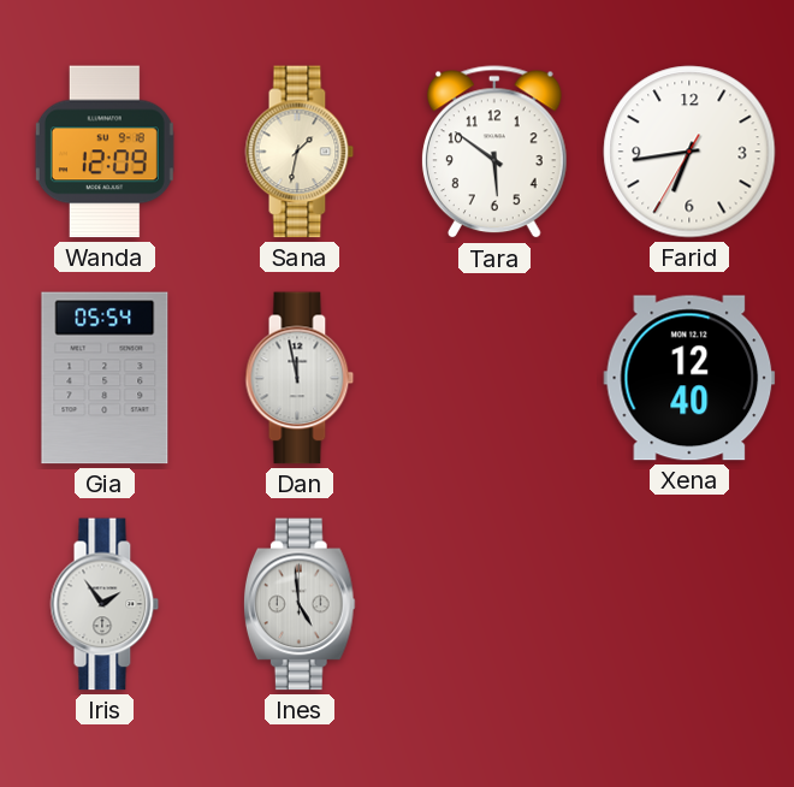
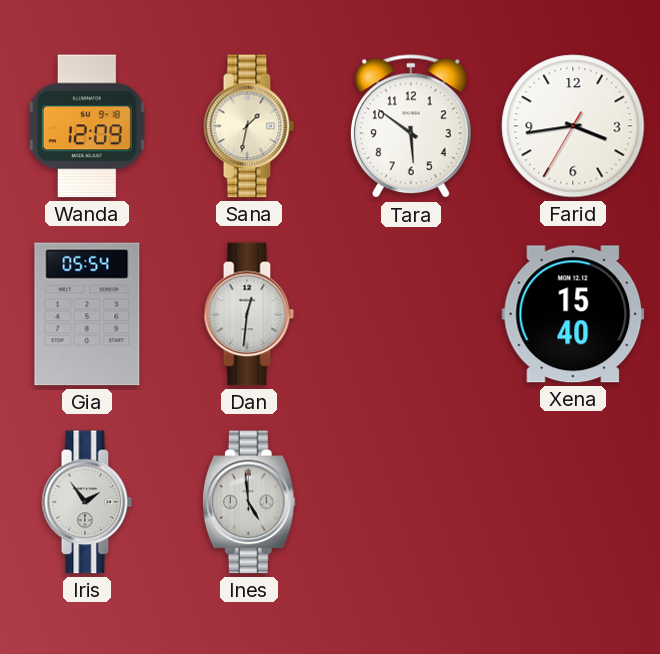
Farid: 6:43 -> 3:43 (573, 126)
Dan: 11:58 -> 12:31 (249, 314)
Xena: 12:40 -> 15:40 (573, 314)
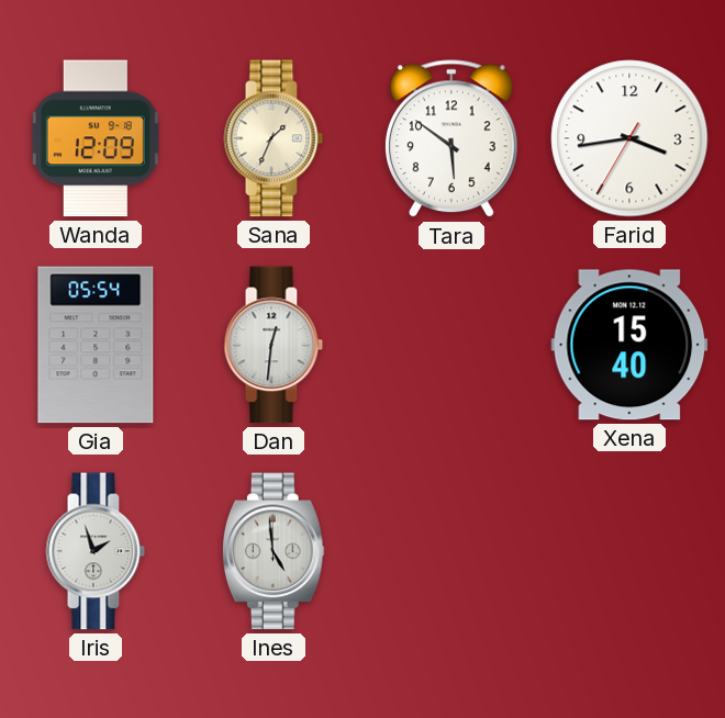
Sana: 1:32 -> 1:34 (274, 138)
Iris: 1:54 -> 1:57 (96, 551)
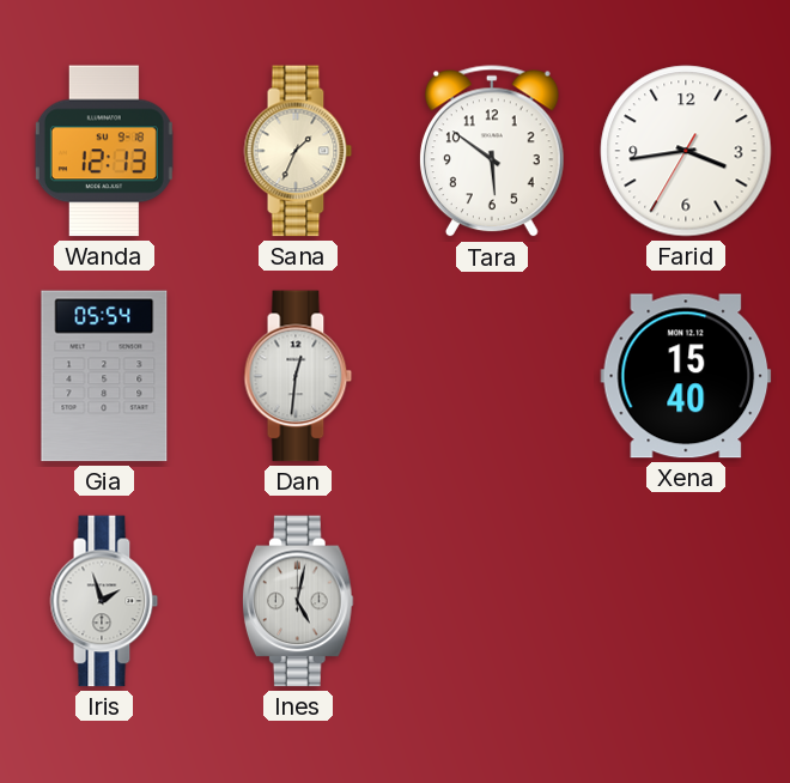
Wanda: 12:09 -> 12:13 (104, 151)
Ines: 4:59 -> 5:02 (298, 601)
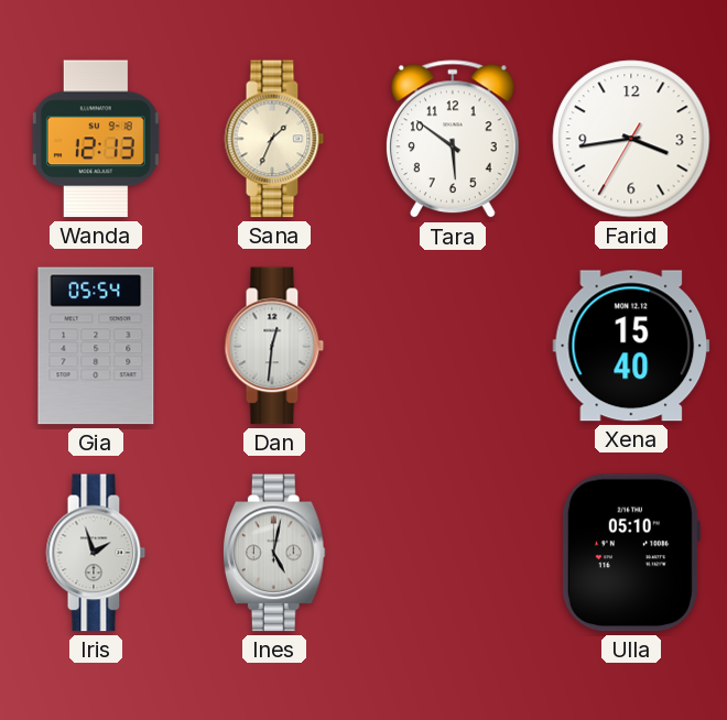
Ulla: none -> 05:10 (630, 553)
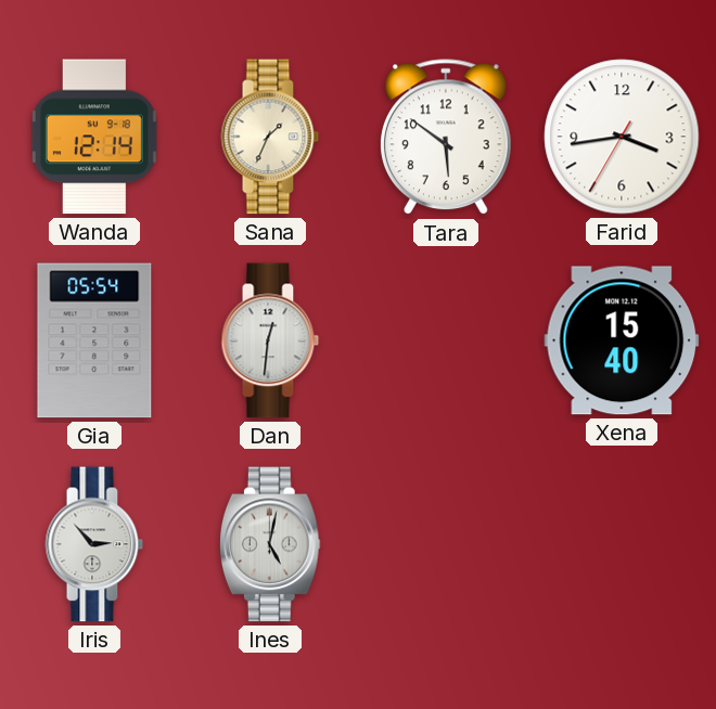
Wanda: 12:13 -> 12:14 (94, 137)
Iris: 1:57 -> 2:53 (94, 544)
Ulla: 05:10 -> none (630, 553)
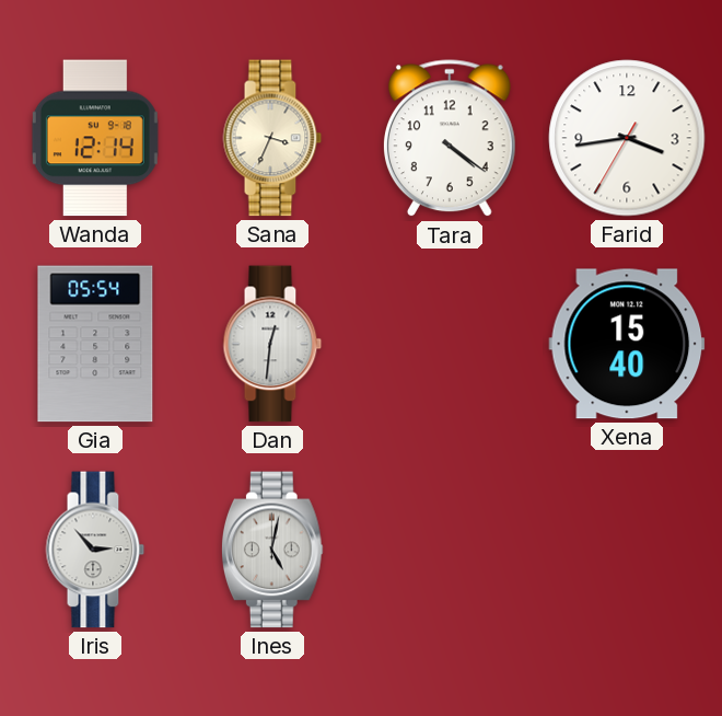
Sana: 1:34 -> 3:34 (272, 138)
Tara: 5:51 -> 4:21 (450, 139)
